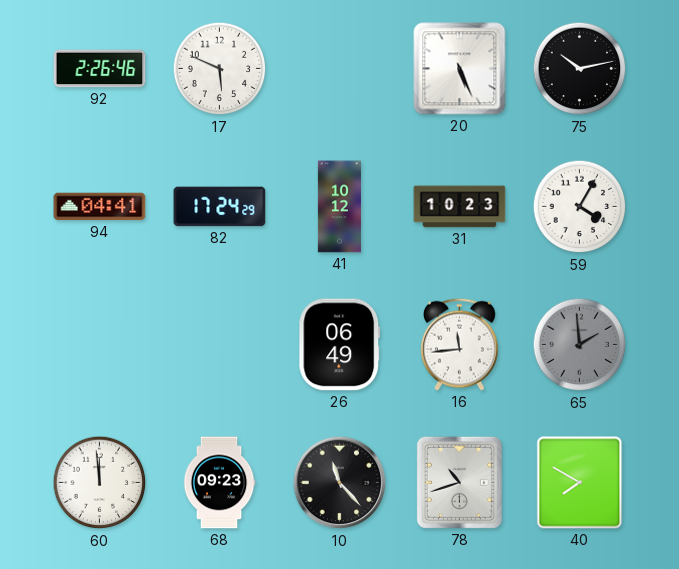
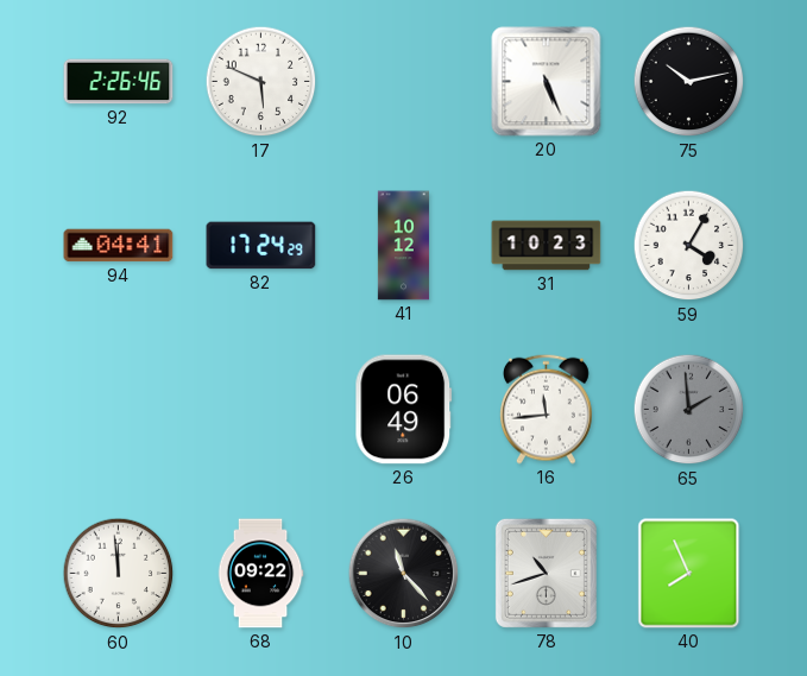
68: 09:23 -> 09:22 (260, 574)
40: 7:50 -> 7:56 (689, 574)
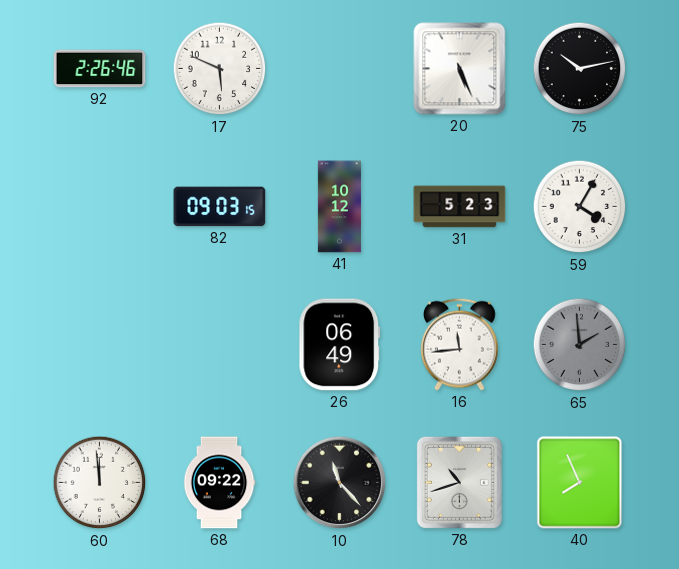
94: 04:41 -> none (119, 246)
82: 17:24 -> 09:03 (220, 207)
31: 10:23 -> 5:23 (460, 207)
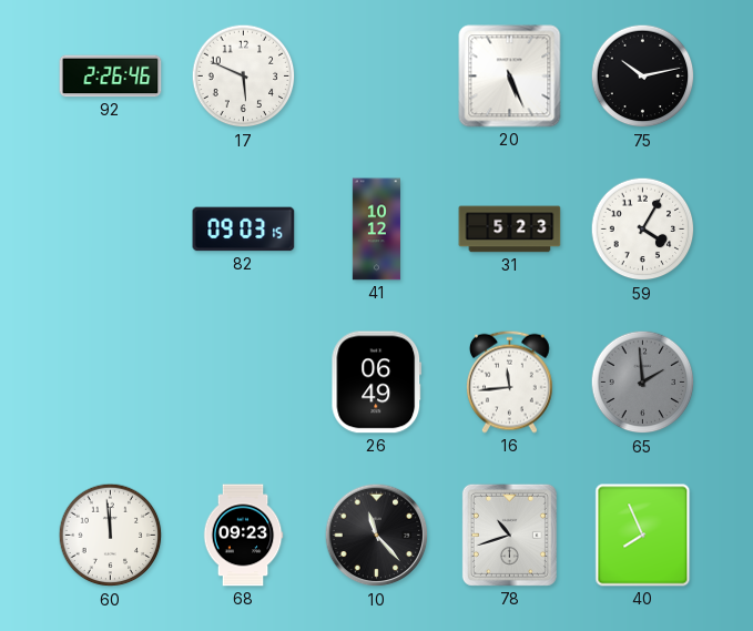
68: 09:22 -> 09:23 (243, 536)
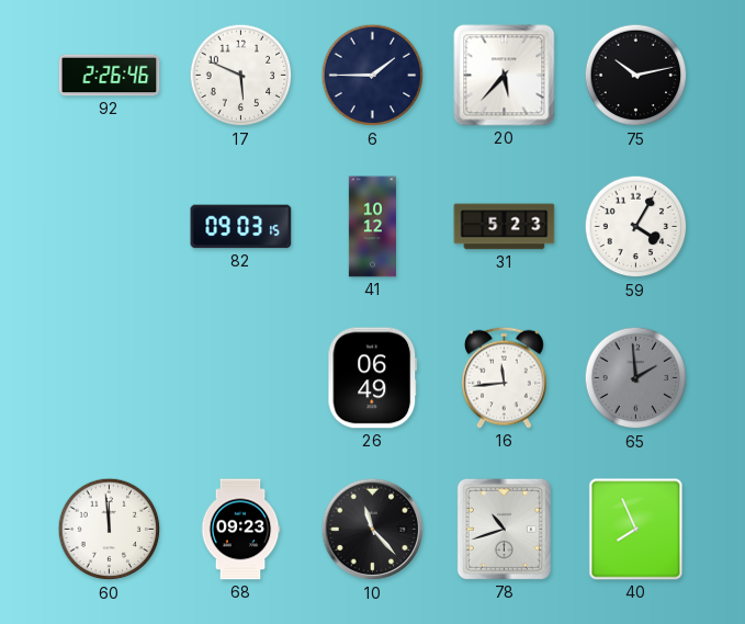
6: none -> 1:45 (373, 76)
20: 5:26 -> 5:37 (505, 76)
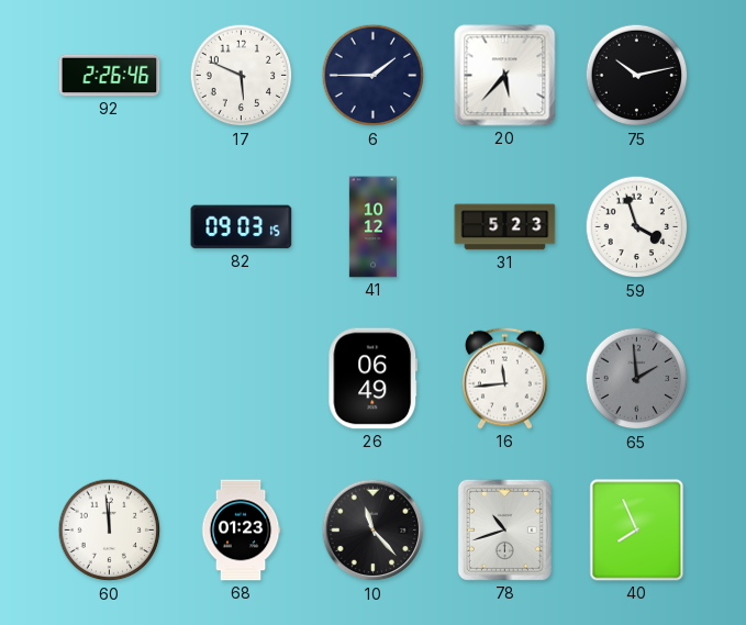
59: 4:05 -> 3:57 (637, 227)
68: 09:23 -> 01:23 (241, 531)
